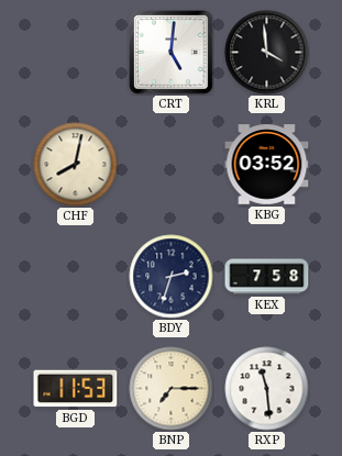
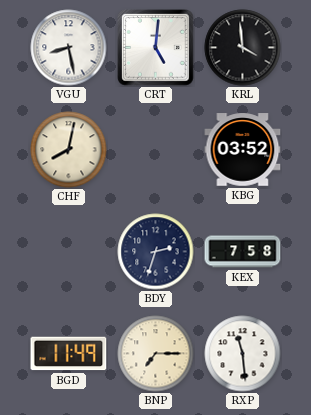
VGU: none -> 8:28 (69, 48)
BGD: 11:53 -> 11:49 (69, 354)
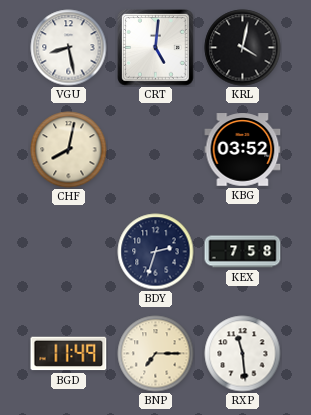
KRL: 3:59 -> 4:02 (243, 48)
